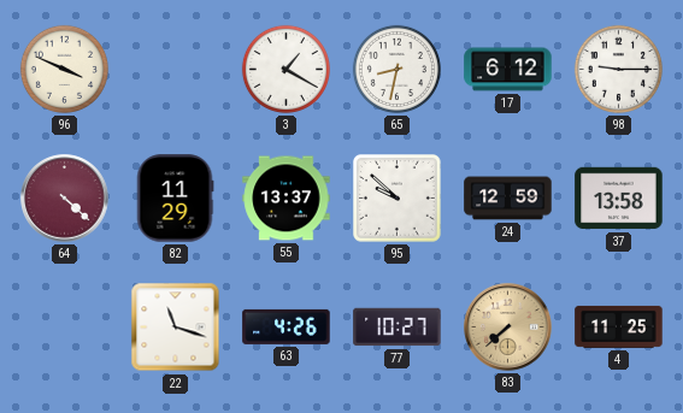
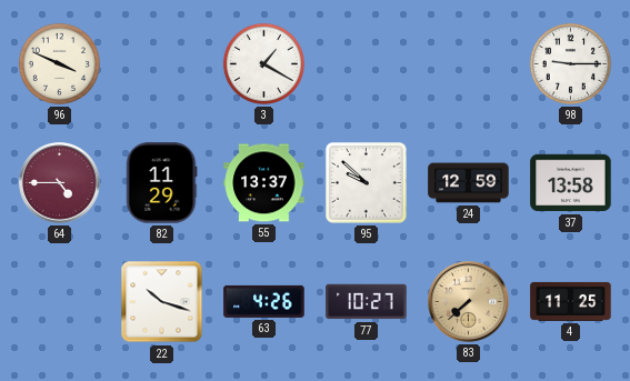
65: 8:32 -> none (396, 69)
17: 6:12 -> none (508, 70)
64: 4:22 -> 4:45 (60, 183)
22: 11:18 -> 10:18 (162, 302)
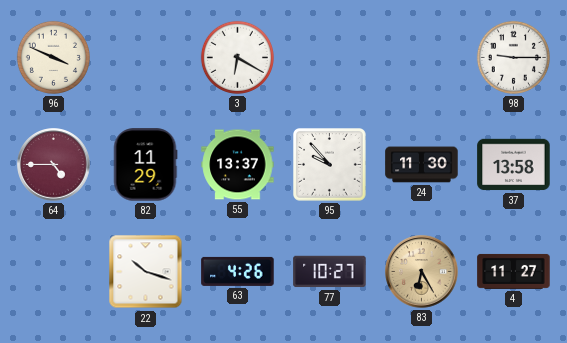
3: 1:20 -> 6:20 (237, 57)
95: 9:52 -> 9:53 (330, 165)
24: 12:59 -> 11:30 (422, 165)
83: 7:38 -> 6:25 (422, 272)
4: 11:25 -> 11:27 (514, 271)
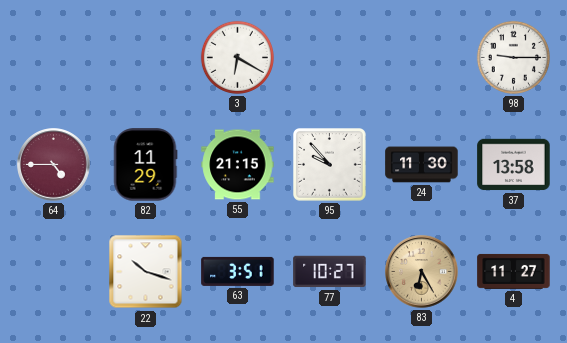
96: 3:49 -> none (53, 57)
55: 13:37 -> 21:15 (238, 165)
63: 4:26 -> 3:51 (238, 271)
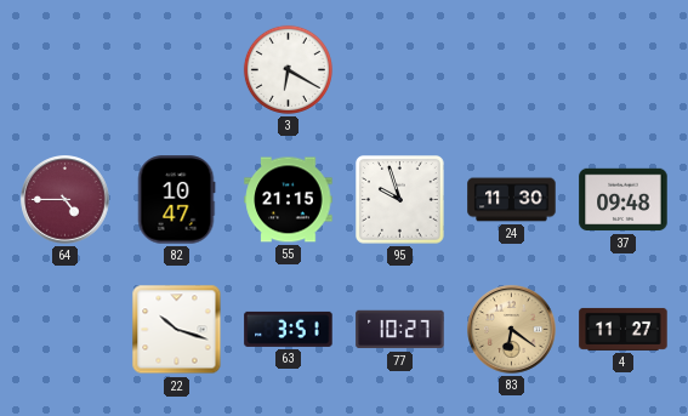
98: 9:15 -> none (513, 57)
82: 11:29 -> 10:47 (176, 200)
95: 9:53 -> 9:57 (400, 200)
37: 13:58 -> 09:48 (624, 200)
83: 6:25 -> 6:21 (512, 330)
